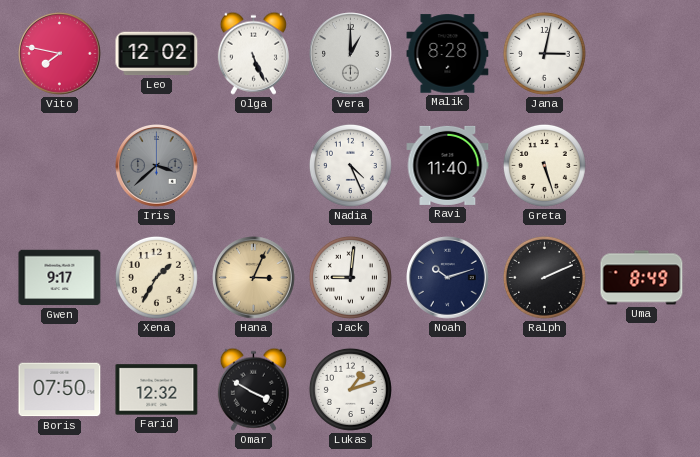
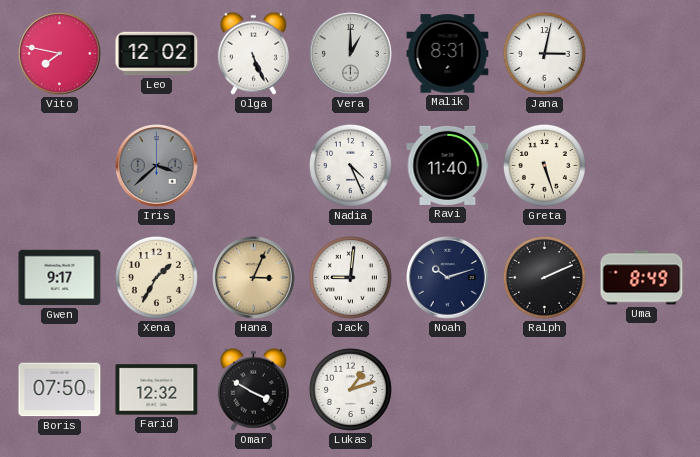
Malik: 8:28 -> 8:31 (448, 54)
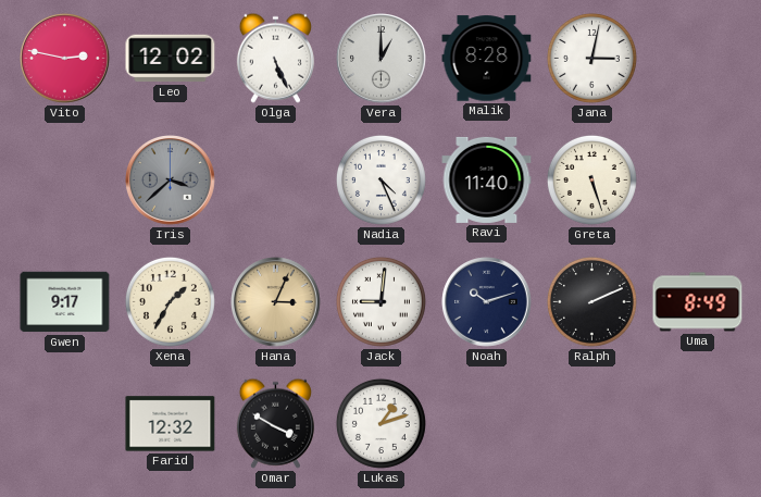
Vito: 7:47 -> 2:47 (65, 59)
Malik: 8:31 -> 8:28 (487, 59)
Boris: 07:50 -> none (60, 390)
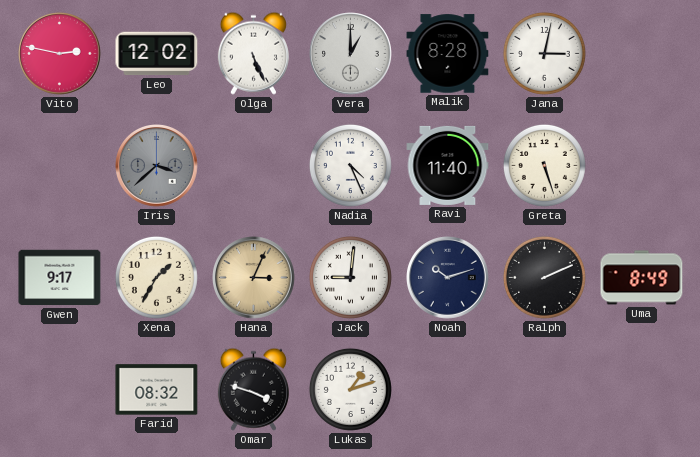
Farid: 12:32 -> 08:32 (157, 390)
Omar: 3:50 -> 3:48 (253, 389)
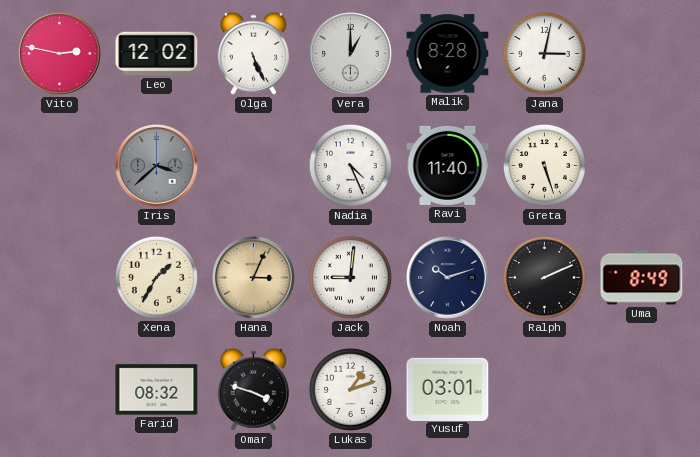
Gwen: 9:17 -> none (60, 278)
Yusuf: none -> 03:01 (448, 389)
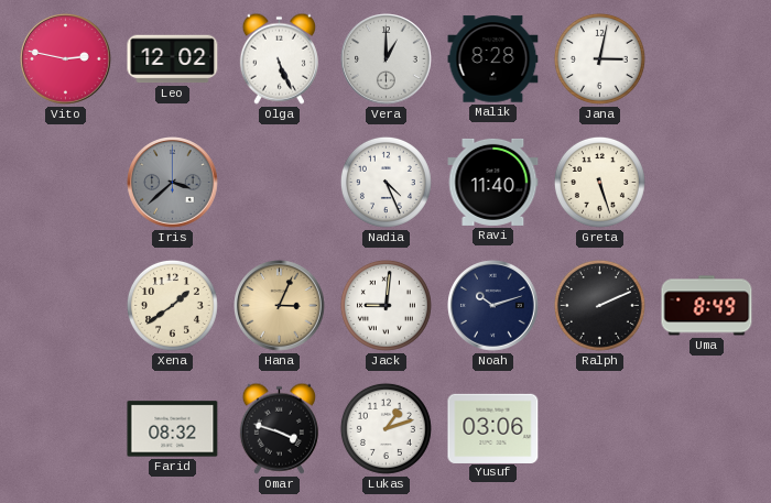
Xena: 1:35 -> 1:39 (172, 305)
Yusuf: 03:01 -> 03:06 (493, 428)
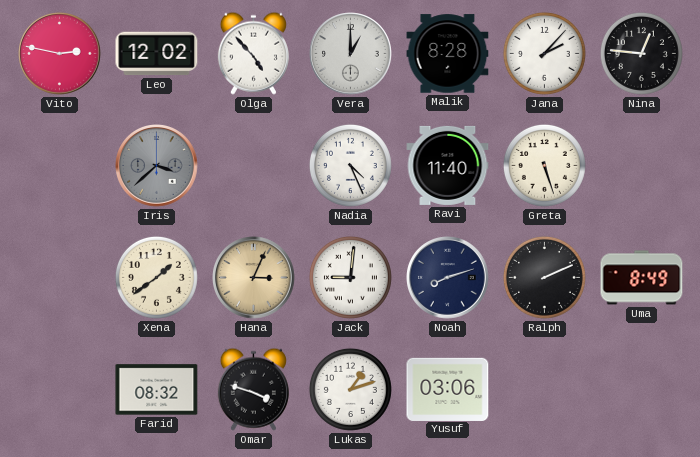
Olga: 5:26 -> 4:53 (253, 53)
Jana: 3:02 -> 2:07 (544, 53)
Nina: none -> 12:46 (641, 53)
Noah: 10:12 -> 8:12 (448, 278)
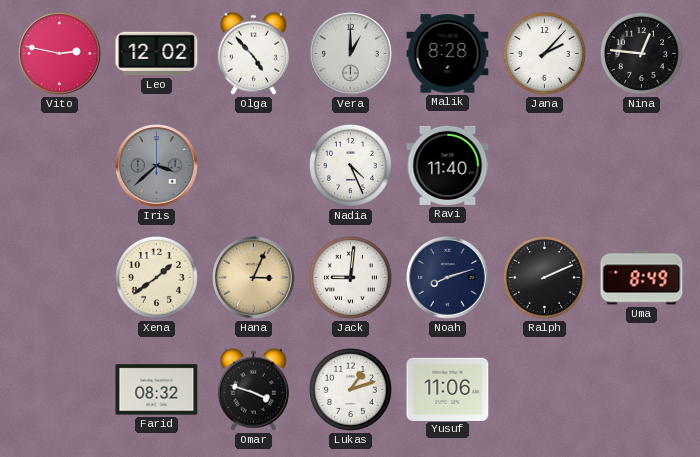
Greta: 5:27 -> none (544, 165)
Yusuf: 03:06 -> 11:06 (448, 389)
